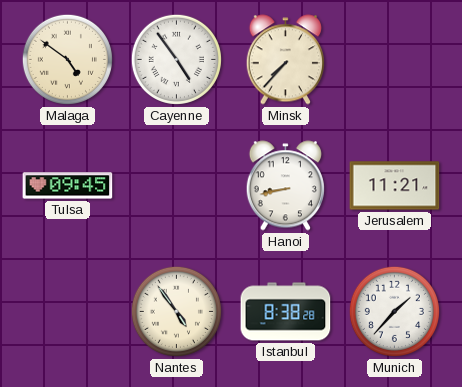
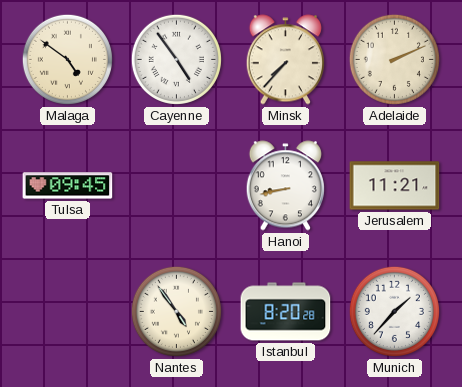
Adelaide: none -> 2:11 (394, 59)
Istanbul: 8:38 -> 8:20 (286, 312)
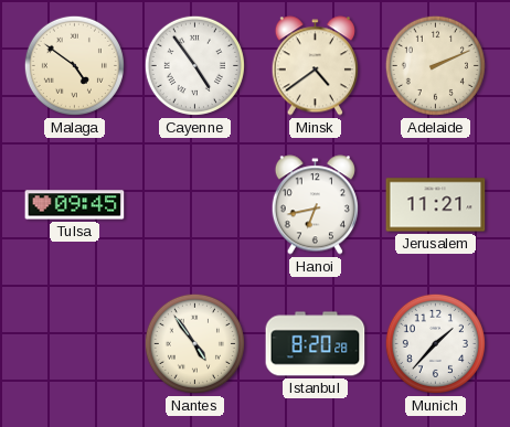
Minsk: 7:37 -> 4:39 (315, 66)
Hanoi: 8:43 -> 6:43 (315, 205)
